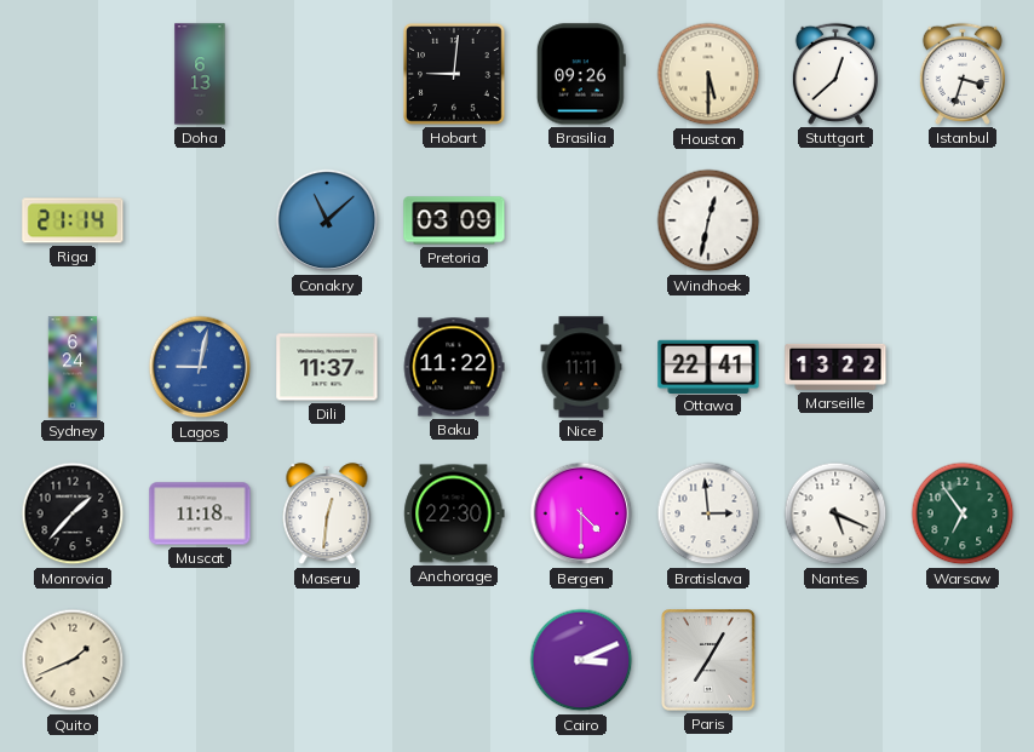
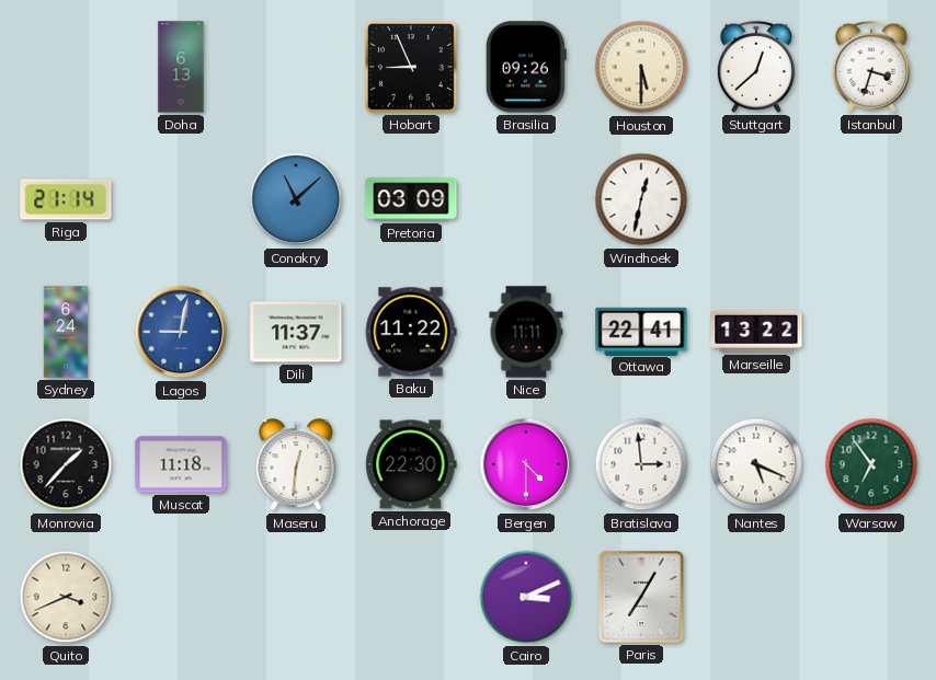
Hobart: 9:01 -> 8:56 (412, 68)
Quito: 1:41 -> 3:41 (66, 597)
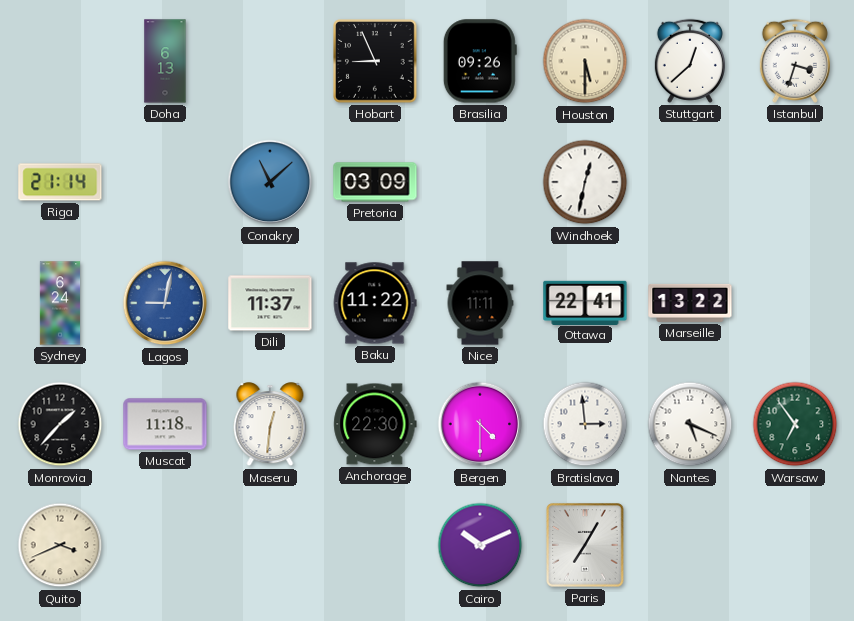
Cairo: 3:11 -> 10:11 (480, 545)
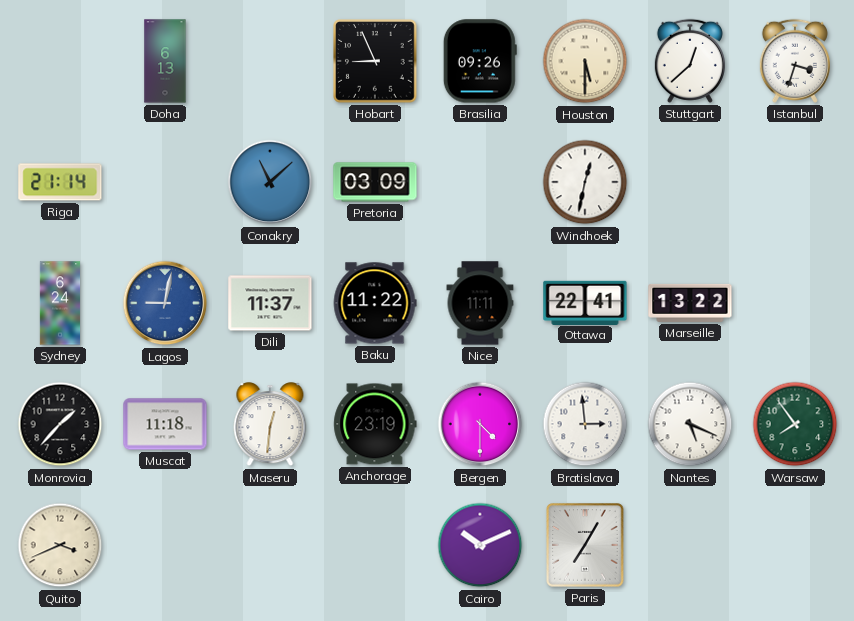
Anchorage: 22:30 -> 23:19 (375, 424)
Warsaw: 6:54 -> 7:54 (795, 424)
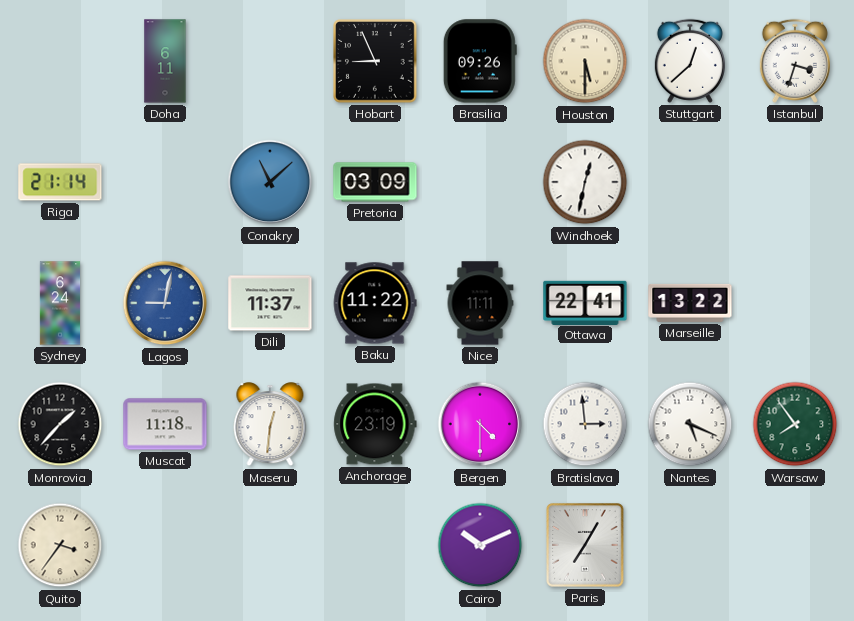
Doha: 6:13 -> 6:11 (165, 61)
Quito: 3:41 -> 3:36 (60, 545)
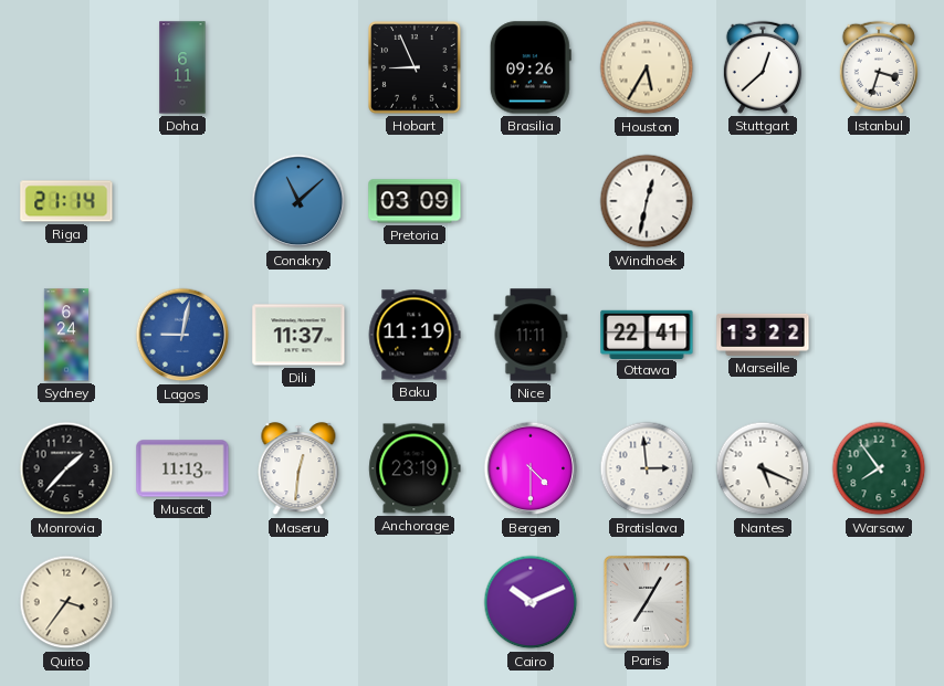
Houston: 5:30 -> 5:35 (647, 67)
Baku: 11:22 -> 11:19 (415, 335)
Muscat: 11:18 -> 11:13 (182, 468)
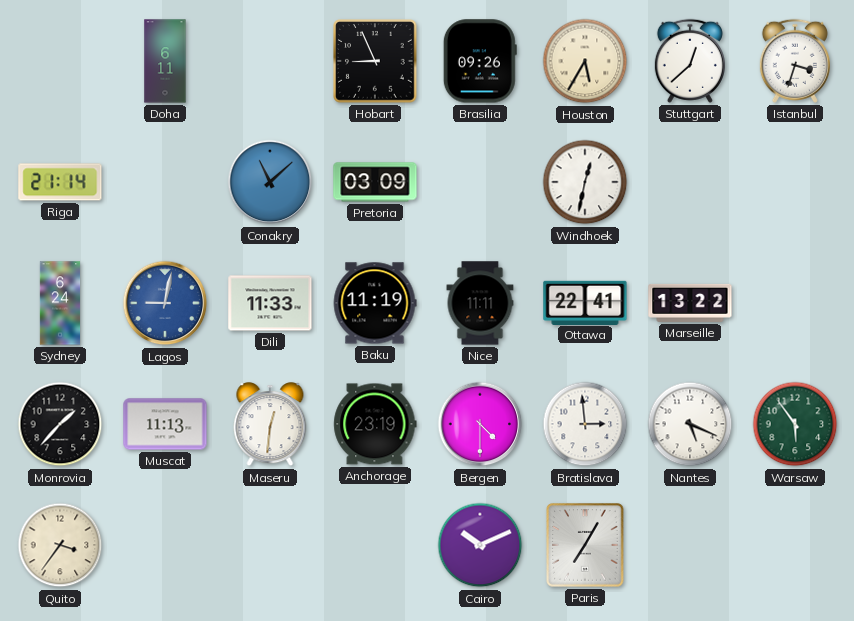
Dili: 11:37 -> 11:33 (270, 303)
Warsaw: 7:54 -> 5:54 (795, 424)
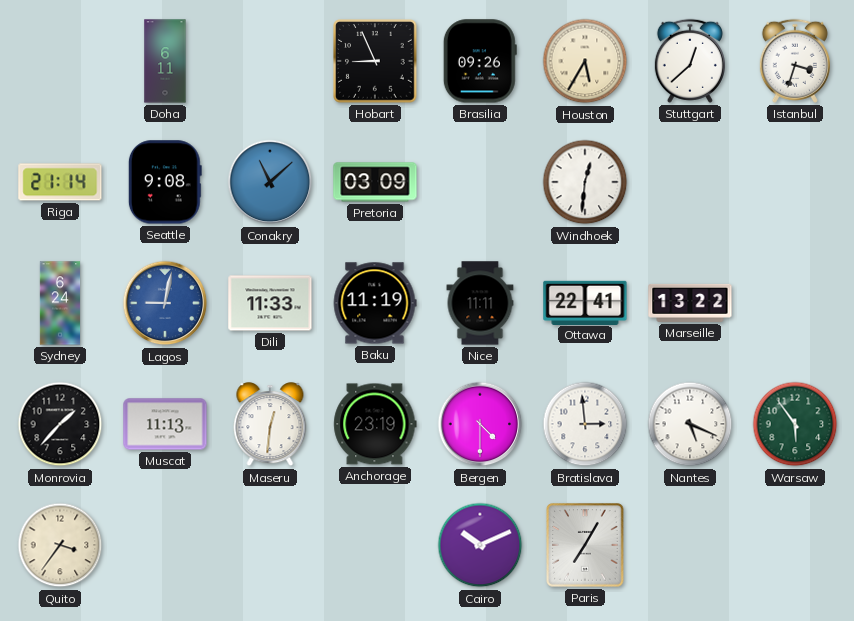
Seattle: none -> 9:08 (165, 182)
Windhoek: 12:32 -> 12:31 (585, 182)
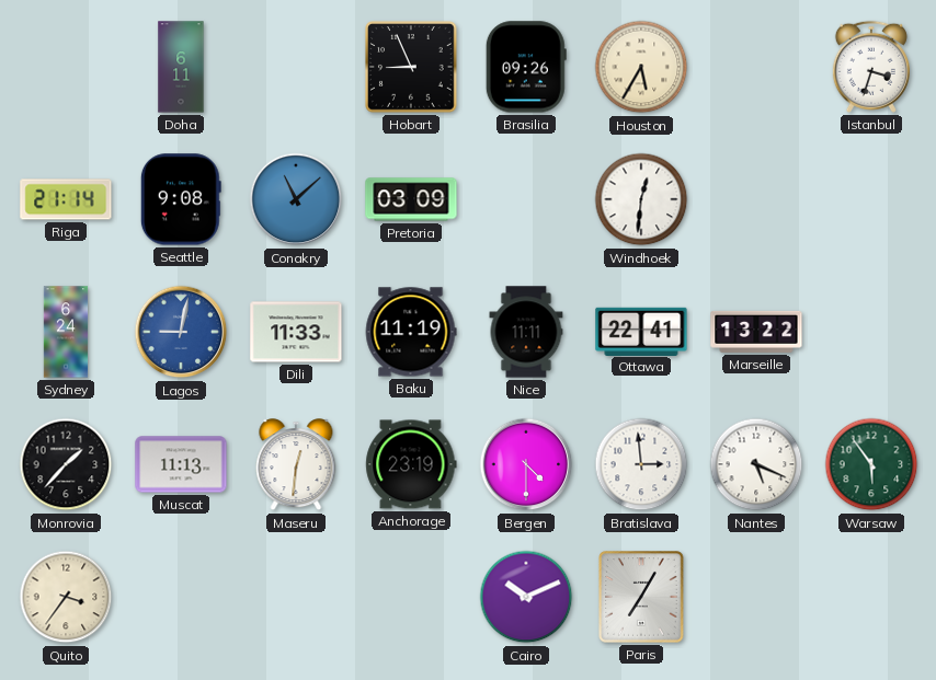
Stuttgart: 12:38 -> none (690, 61)
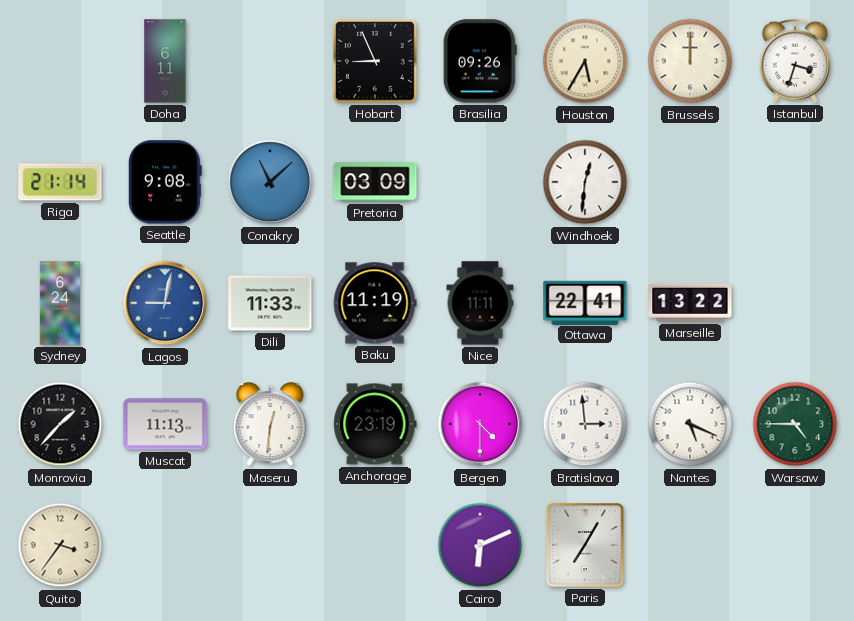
Brussels: none -> 12:00 (690, 61)
Warsaw: 5:54 -> 4:45 (795, 424)
Cairo: 10:11 -> 6:11 (480, 545)
